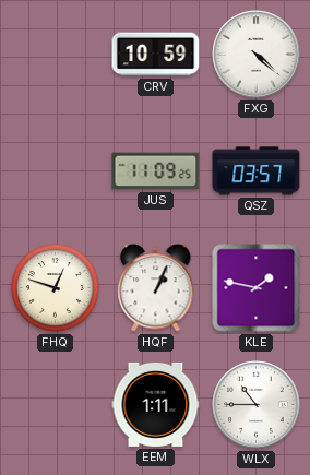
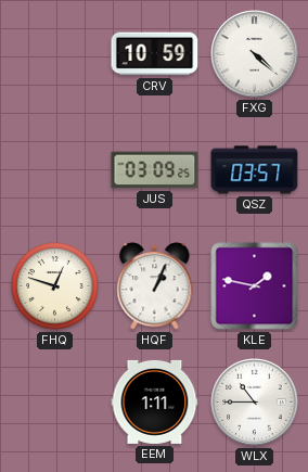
JUS: 11:09 -> 03:09 (155, 170)
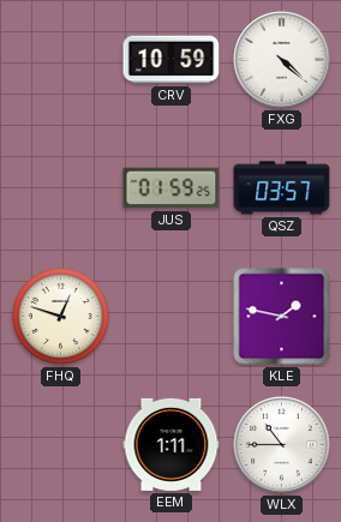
JUS: 03:09 -> 01:59 (172, 188)
HQF: 1:04 -> none (155, 286)
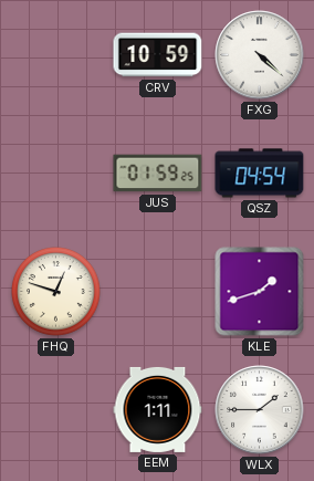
QSZ: 03:57 -> 04:54 (260, 174)
KLE: 1:47 -> 1:42 (260, 292)
WLX: 10:45 -> 1:45 (260, 410)
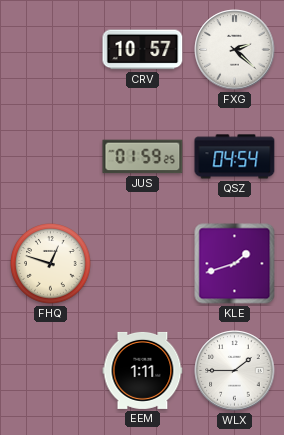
CRV: 10:59 -> 10:57 (143, 50)
FXG: 4:22 -> 2:22 (235, 50)
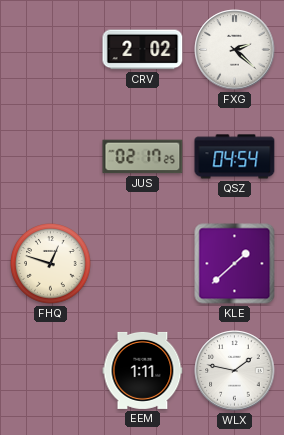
CRV: 10:57 -> 2:02 (143, 50)
JUS: 01:59 -> 02:17 (143, 157)
KLE: 1:42 -> 1:38 (235, 264)
WLX: 1:45 -> 1:47 (235, 371)
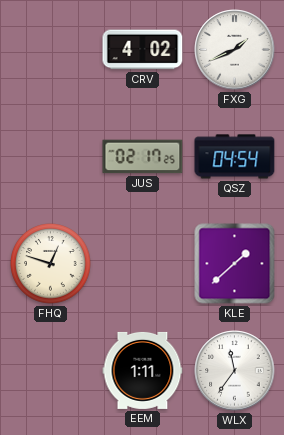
CRV: 2:02 -> 4:02 (143, 50)
FXG: 2:22 -> 1:41 (235, 50)
WLX: 1:47 -> 11:36 (235, 371)
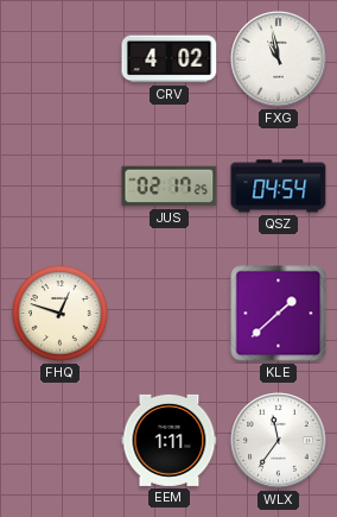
FXG: 1:41 -> 10:58 (279, 59)
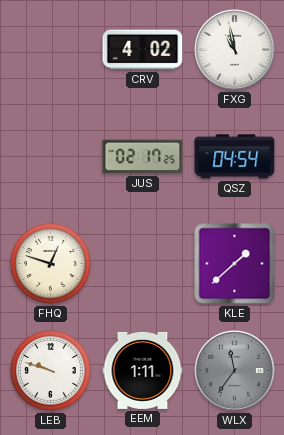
LEB: none -> 9:48 (51, 371)
WLX dial: white -> grey (235, 371)
